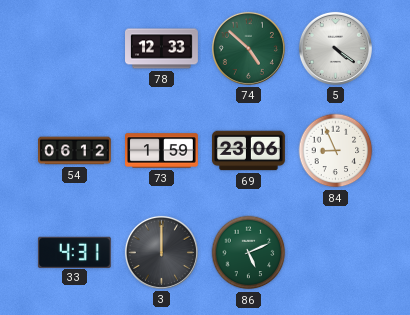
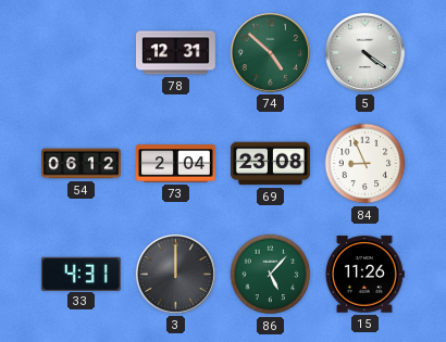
78: 12:33 -> 12:31 (176, 53)
73: 1:59 -> 2:04 (176, 164)
69: 23:06 -> 23:08 (270, 164)
86: 5:11 -> 5:07 (271, 275)
15: none -> 11:26 (364, 275)
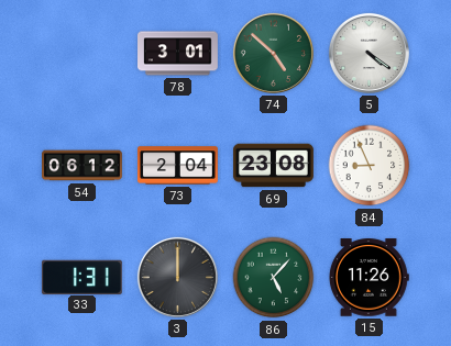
78: 12:31 -> 3:01 (178, 54)
33: 4:31 -> 1:31 (81, 277)
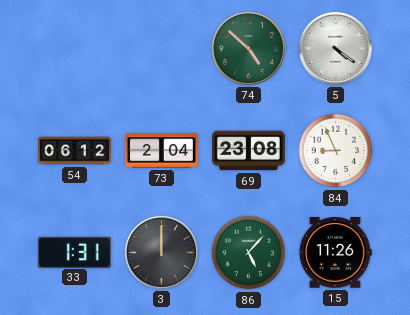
78: 3:01 -> none (178, 54)
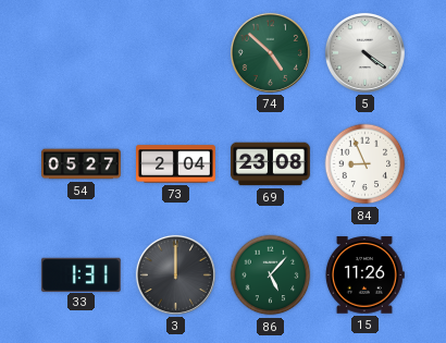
54: 06:12 -> 05:27 (82, 164)
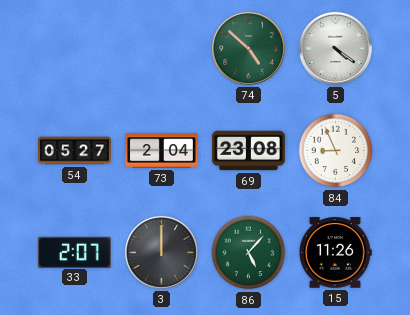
33: 1:31 -> 2:07 (74, 252)
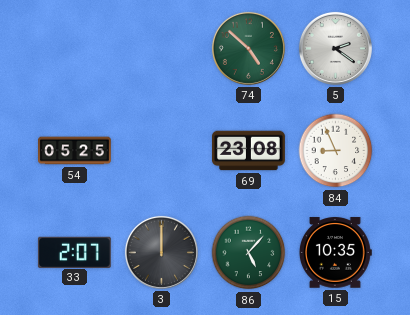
5: 4:21 -> 2:21 (335, 48)
54: 05:27 -> 05:25 (75, 151)
73: 2:04 -> none (162, 151)
15: 11:26 -> 10:35 (335, 253)
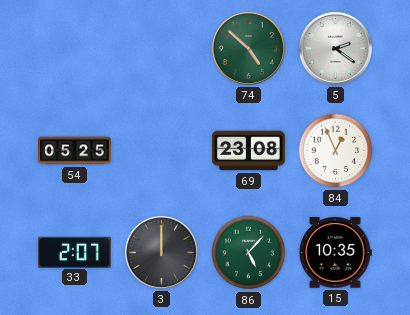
84: 8:56 -> 12:56 (336, 151)
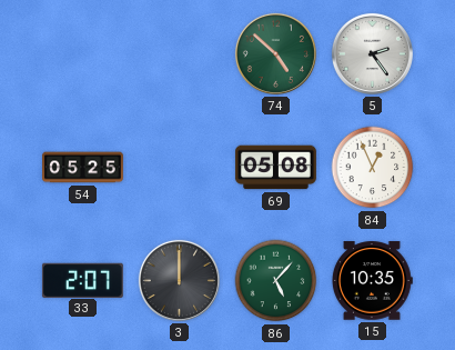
5: 2:21 -> 2:24 (372, 53)
69: 23:08 -> 05:08 (275, 168)
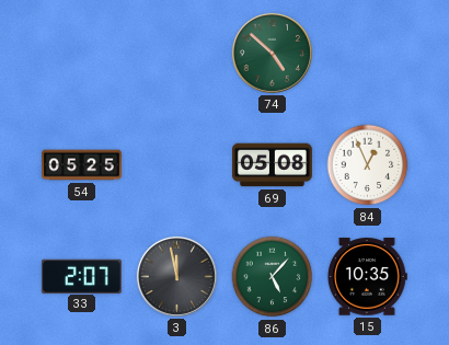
5: 2:24 -> none (372, 53)
3: 12:00 -> 11:58 (176, 276)
